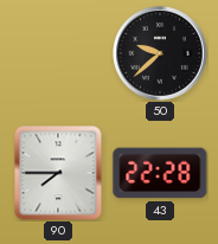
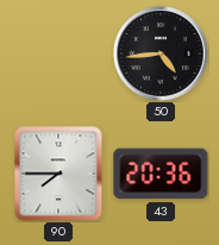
50: 9:38 -> 4:44 (161, 54)
43: 22:28 -> 20:36 (161, 174)
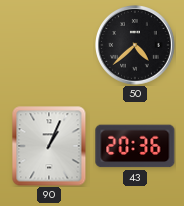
50: 4:44 -> 4:38 (135, 45)
90: 7:45 -> 1:04 (49, 146)
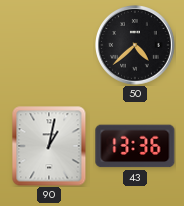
90: 1:04 -> 1:02 (49, 146)
43: 20:36 -> 13:36 (135, 146)
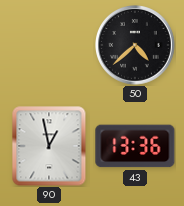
90: 1:02 -> 12:58 (49, 146)
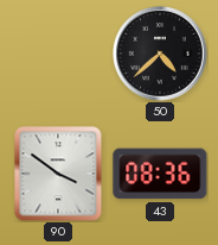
90: 12:58 -> 3:51 (58, 174)
43: 13:36 -> 08:36 (160, 174)
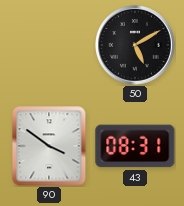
50: 4:38 -> 5:10 (135, 45)
43: 08:36 -> 08:31 (135, 146)
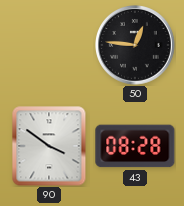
50: 5:10 -> 12:46 (135, 45)
43: 08:31 -> 08:28 (135, 146)
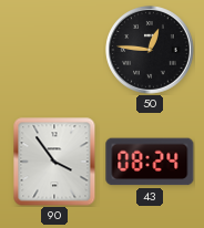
90: 3:51 -> 3:54 (54, 162)
43: 08:28 -> 08:24 (150, 162)
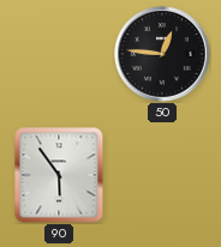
90: 3:54 -> 5:54 (59, 175)
43: 08:24 -> none (150, 162)
